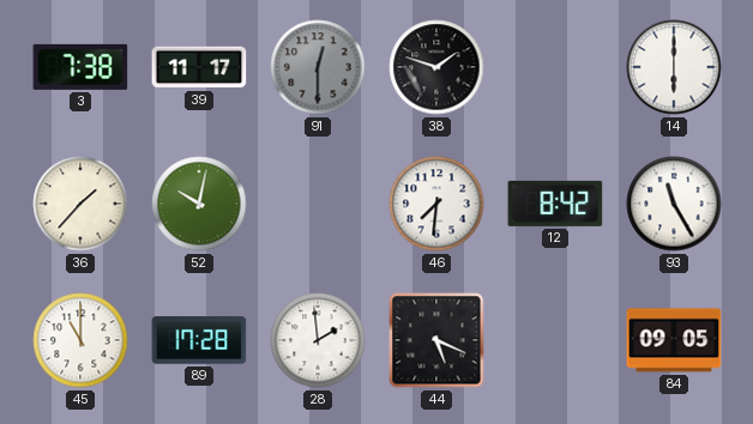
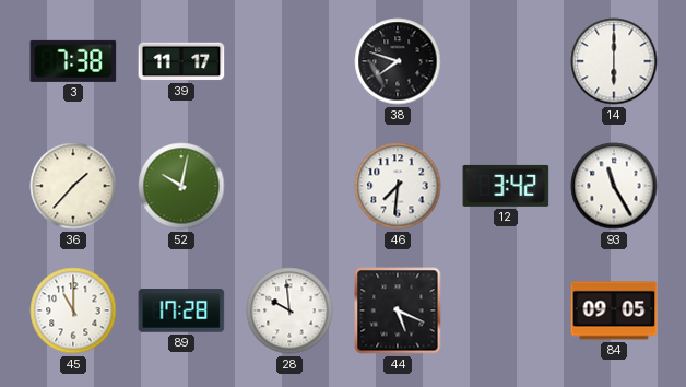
91: 12:30 -> none (318, 67)
38: 1:48 -> 7:48 (398, 61)
12: 8:42 -> 3:42 (506, 186)
28: 1:59 -> 9:59 (289, 310)
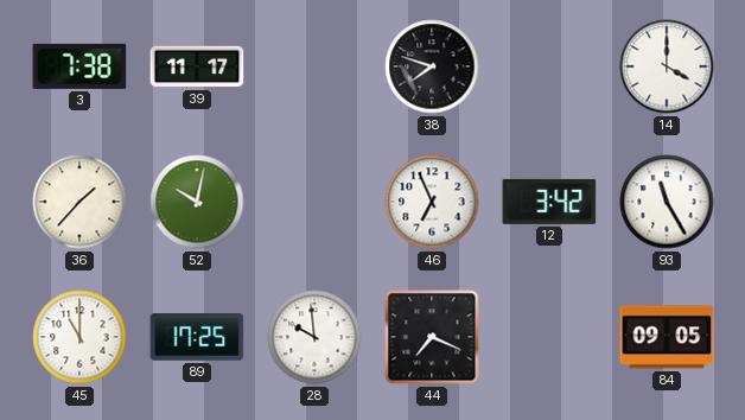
14: 6:00 -> 4:00 (667, 66)
46: 7:31 -> 6:56 (432, 202)
89: 17:28 -> 17:25 (197, 337)
44: 5:19 -> 7:19 (432, 337)
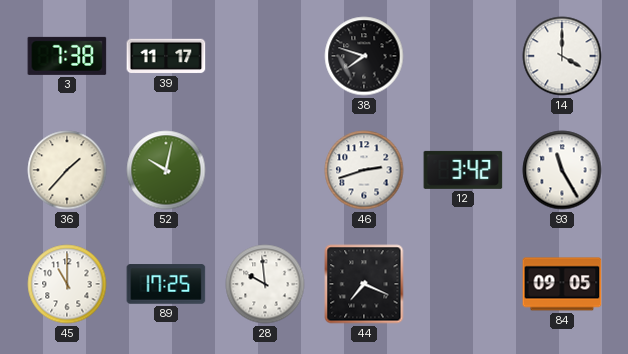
46: 6:56 -> 2:42 (364, 170)
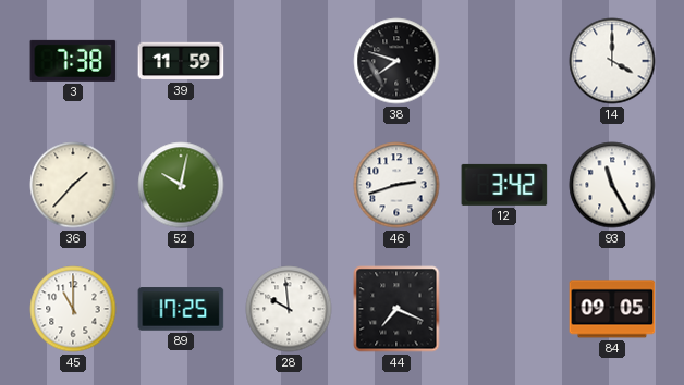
39: 11:17 -> 11:59 (181, 61)
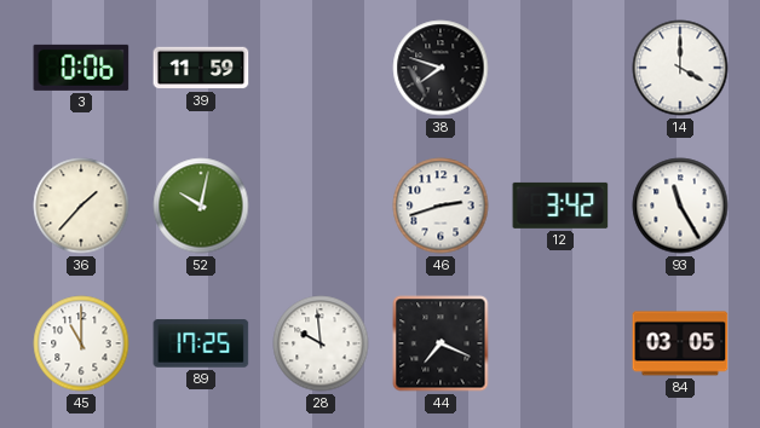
3: 7:38 -> 0:06 (81, 68)
84: 09:05 -> 03:05 (680, 343)
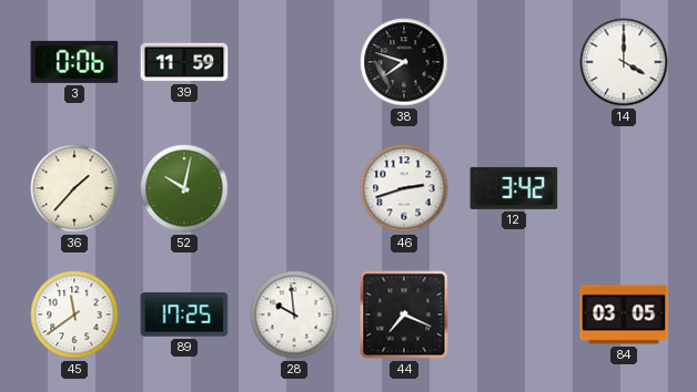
93: 11:25 -> none (680, 206)
45: 11:00 -> 11:39 (74, 314)
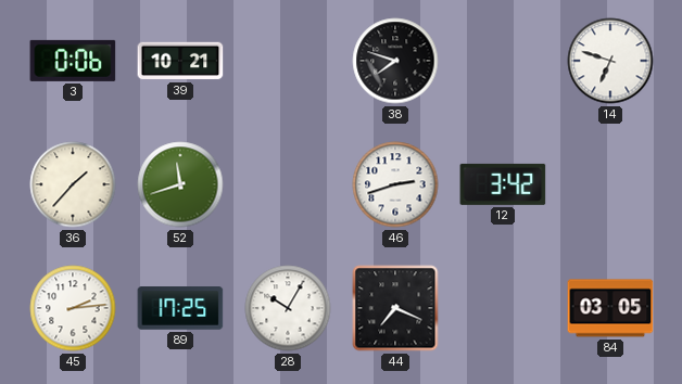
39: 11:59 -> 10:21 (180, 61)
14: 4:00 -> 6:48 (610, 61)
52: 10:02 -> 11:42 (180, 184)
45: 11:39 -> 2:14 (73, 308)
28: 9:59 -> 10:05 (288, 308)
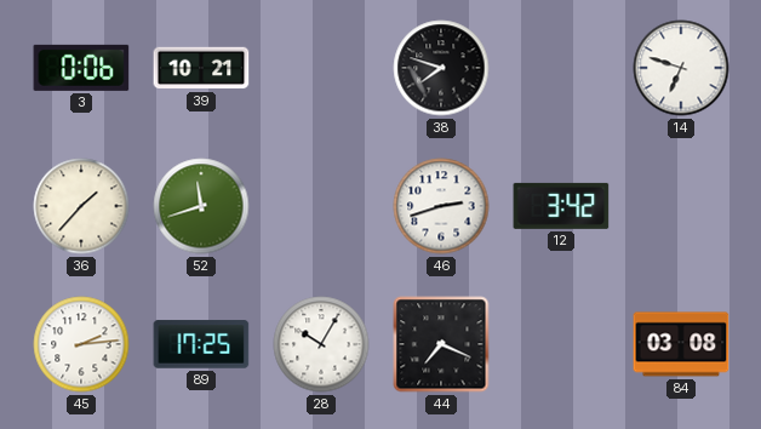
84: 03:05 -> 03:08 (681, 344)
